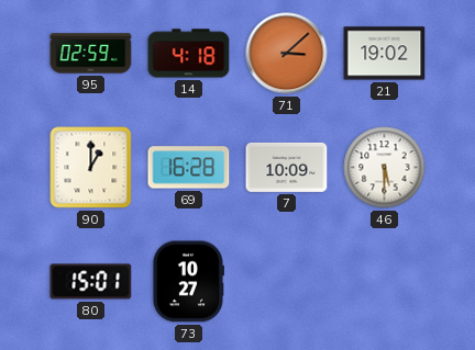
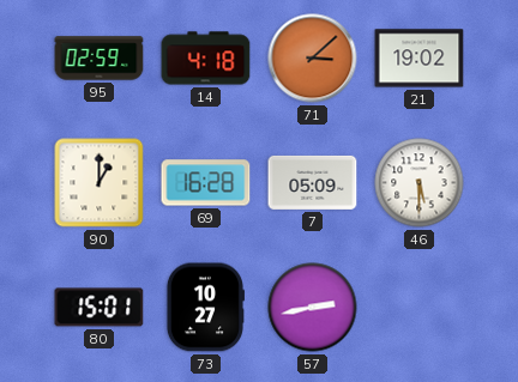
7: 10:09 -> 05:09 (313, 182)
57: none -> 2:43 (313, 308)
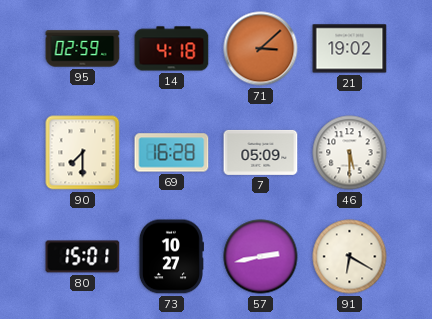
90: 1:00 -> 7:30 (83, 153)
91: none -> 6:20 (350, 257)
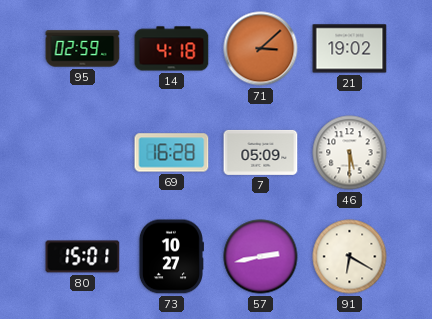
90: 7:30 -> none (83, 153)
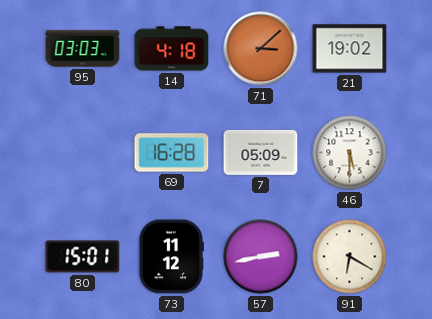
95: 02:59 -> 03:03 (83, 49)
73: 10:27 -> 11:12 (171, 257)
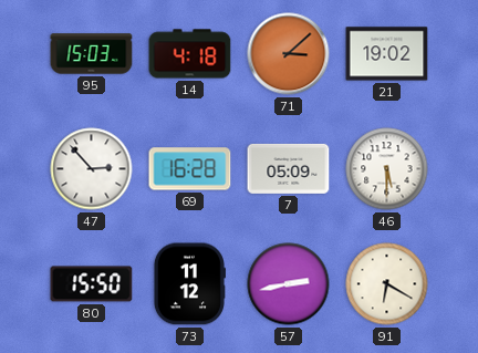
95: 03:03 -> 15:03 (92, 54)
47: none -> 2:53 (92, 169)
80: 15:01 -> 15:50 (92, 284)
